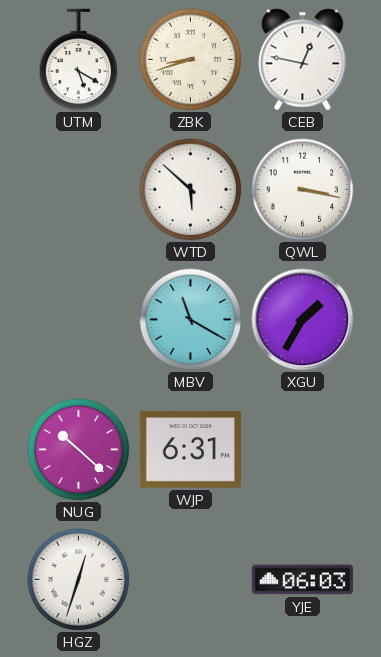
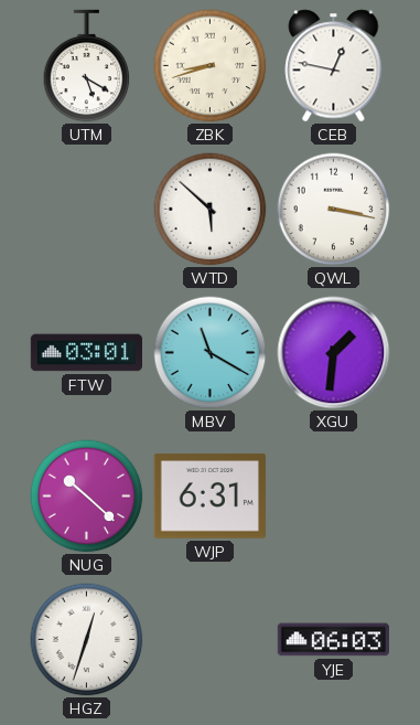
FTW: none -> 03:01 (86, 353)
XGU: 1:35 -> 1:31 (334, 353)
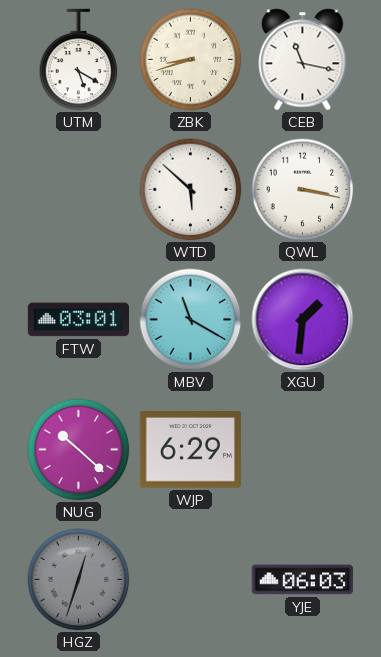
CEB: 12:47 -> 11:17 (303, 60)
WJP: 6:31 -> 6:29 (190, 450)
HGZ dial: white -> grey (79, 580)
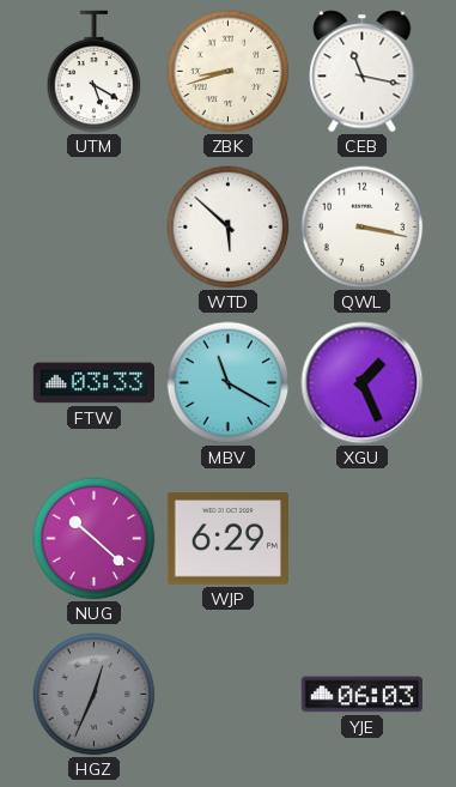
FTW: 03:01 -> 03:33 (93, 383)
XGU: 1:31 -> 1:26 (363, 383)
HGZ: 12:33 -> 12:34 (95, 695)
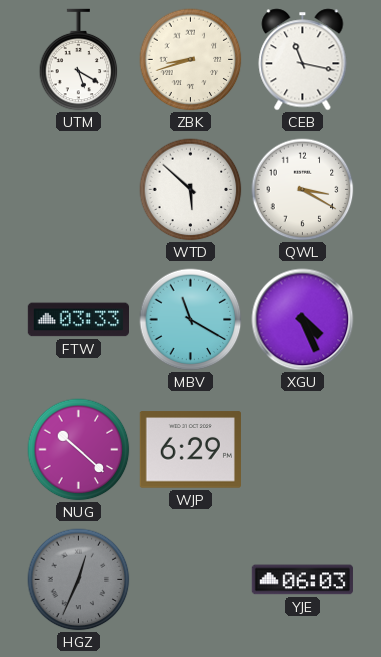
QWL: 3:17 -> 3:20 (303, 190)
XGU: 1:26 -> 4:26 (303, 320)
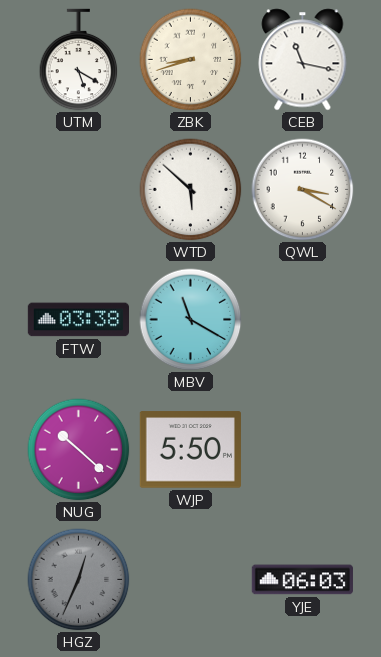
FTW: 03:33 -> 03:38 (78, 320)
XGU: 4:26 -> none (303, 320)
WJP: 6:29 -> 5:50 (190, 450)
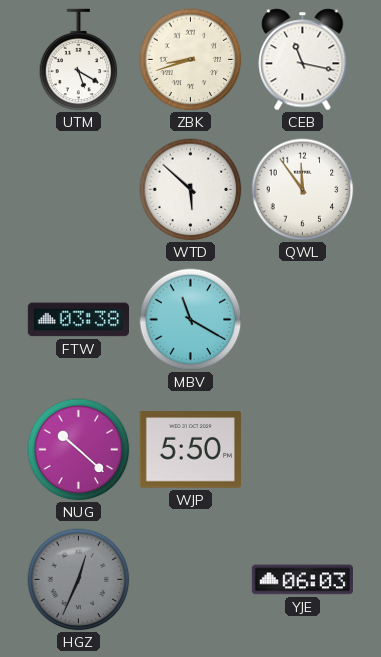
QWL: 3:20 -> 11:54 (303, 190)
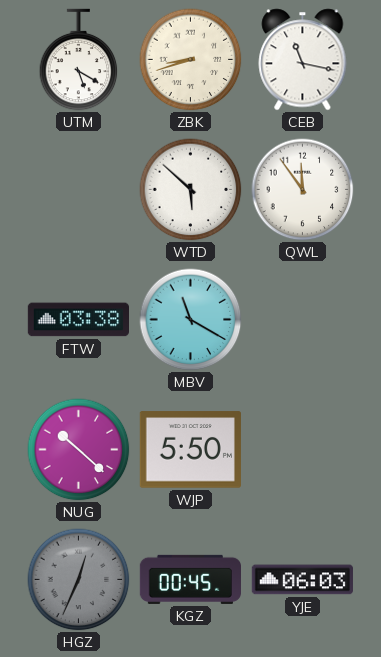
KGZ: none -> 00:45 (190, 579)
